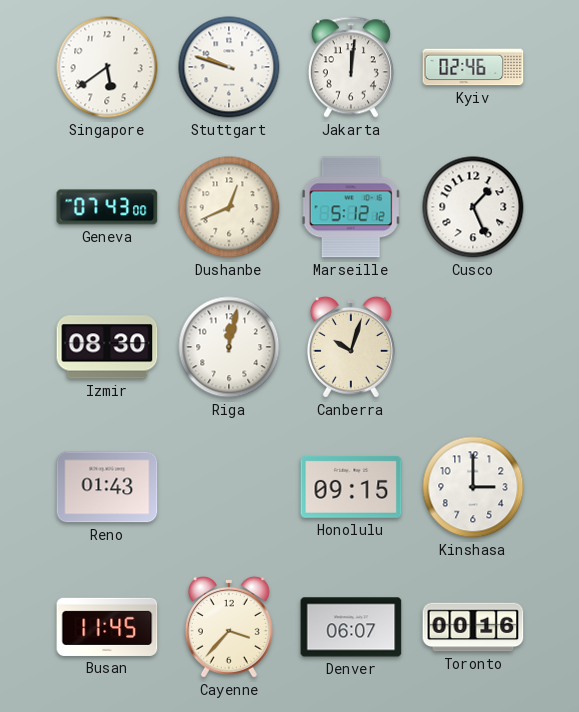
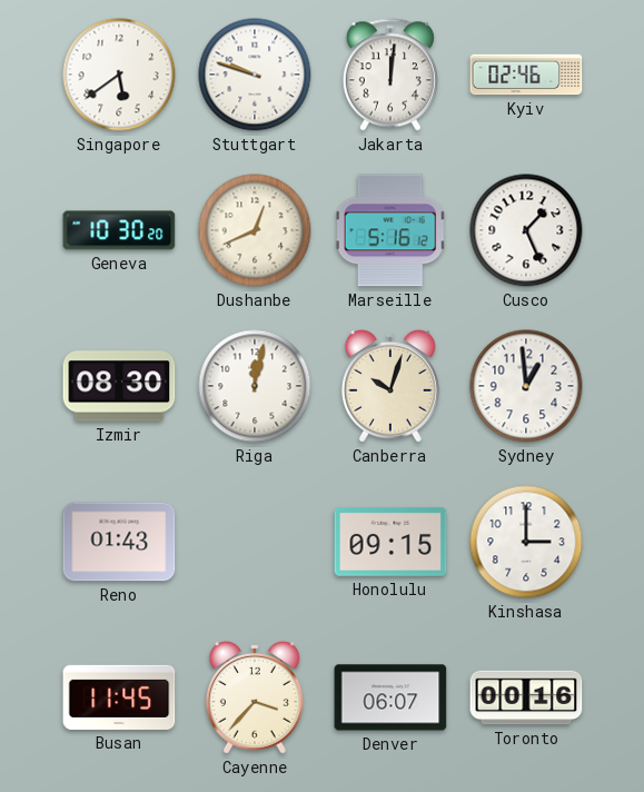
Geneva: 07:43 -> 10:30 (119, 230)
Marseille: 5:12 -> 5:16 (390, 230)
Sydney: none -> 12:59 (526, 386)
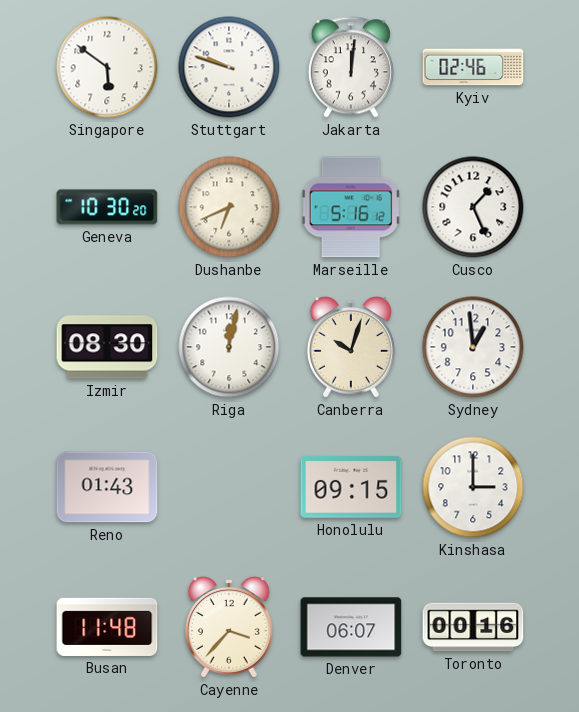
Singapore: 5:39 -> 5:51 (107, 67)
Dushanbe: 12:41 -> 6:41 (229, 207)
Busan: 11:45 -> 11:48 (107, 627)
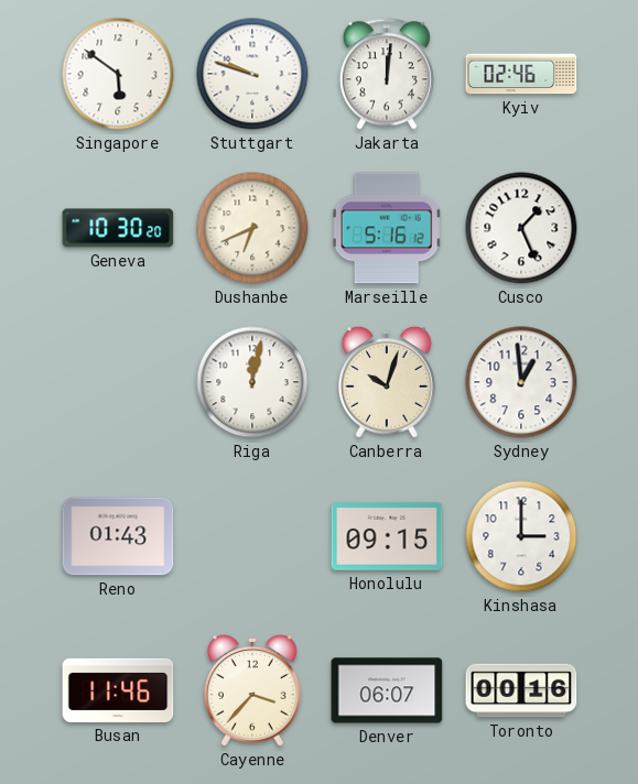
Izmir: 08:30 -> none (107, 347)
Busan: 11:48 -> 11:46 (118, 690)
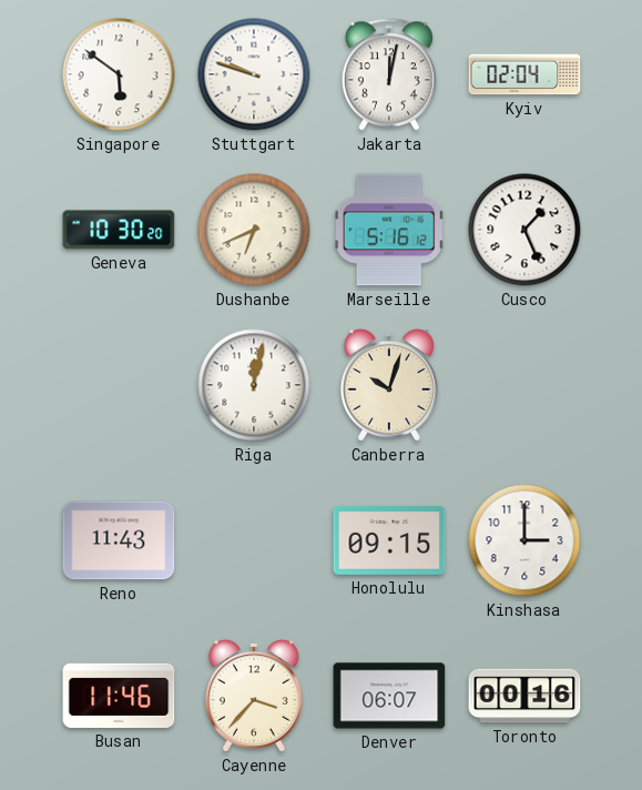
Jakarta: 12:01 -> 12:02 (389, 74)
Kyiv: 02:46 -> 02:04 (524, 74)
Sydney: 12:59 -> none (521, 382)
Reno: 01:43 -> 11:43 (119, 540)
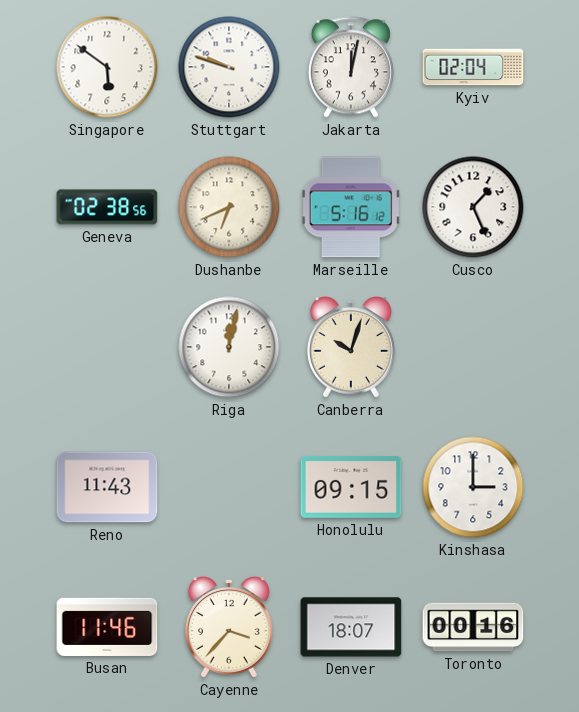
Geneva: 10:30 -> 02:38 (107, 207)
Denver: 06:07 -> 18:07 (351, 627)
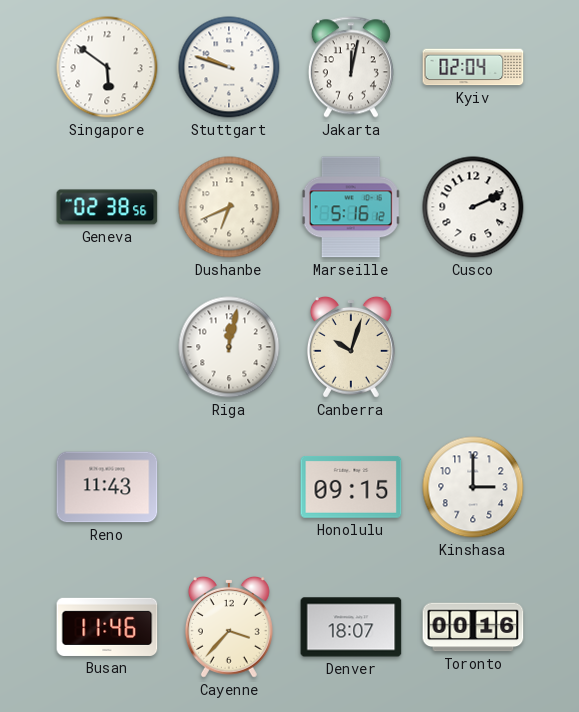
Cusco: 1:26 -> 2:11 (473, 207)
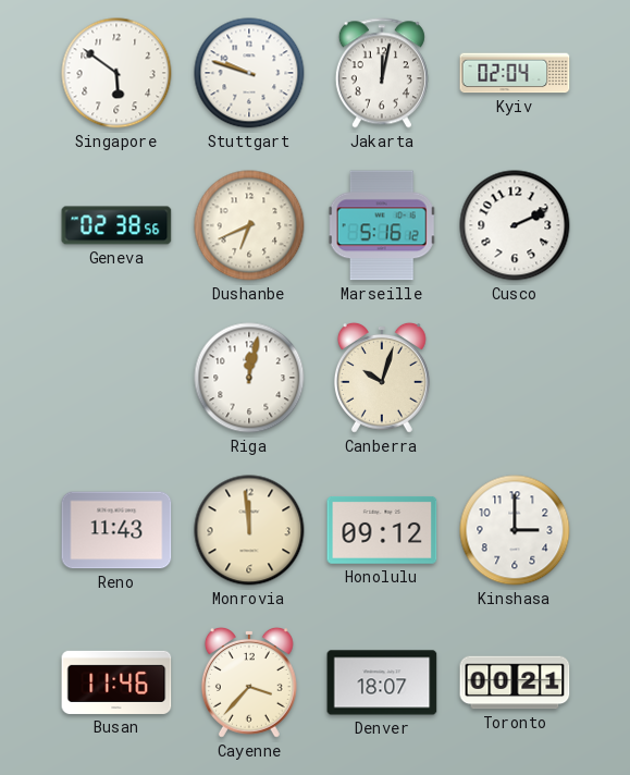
Monrovia: none -> 11:59 (249, 530)
Honolulu: 09:15 -> 09:12 (382, 531)
Toronto: 00:16 -> 00:21 (515, 682)
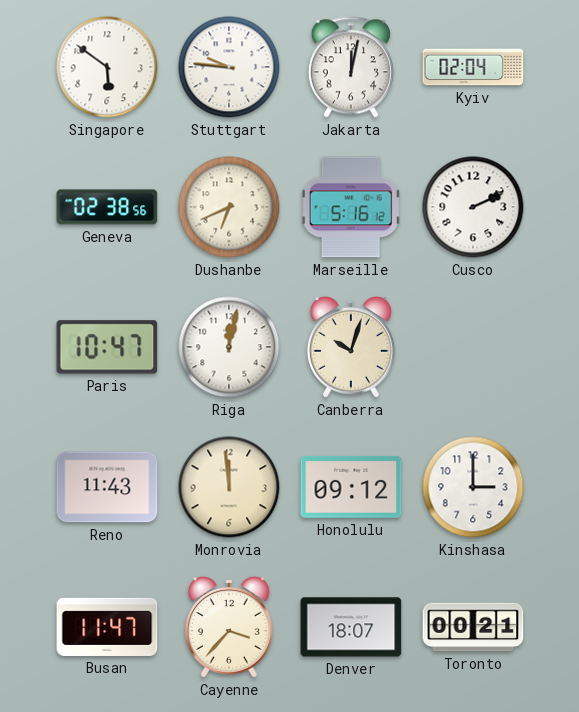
Stuttgart: 9:48 -> 9:46 (229, 67)
Paris: none -> 10:47 (107, 347)
Busan: 11:46 -> 11:47 (107, 627)
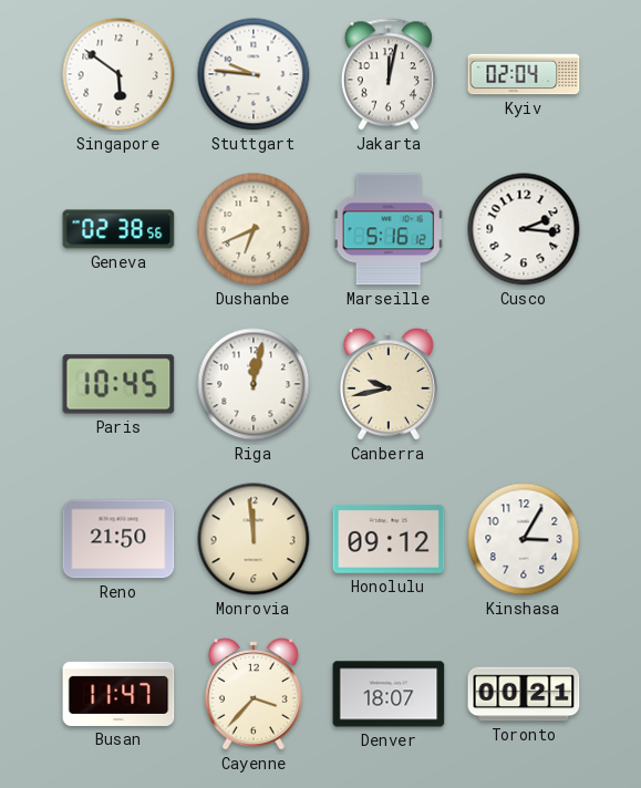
Cusco: 2:11 -> 2:16 (524, 229)
Paris: 10:47 -> 10:45 (118, 384)
Canberra: 10:03 -> 9:43 (389, 384)
Reno: 11:43 -> 21:50 (118, 539)
Kinshasa: 3:00 -> 3:05 (524, 539)
